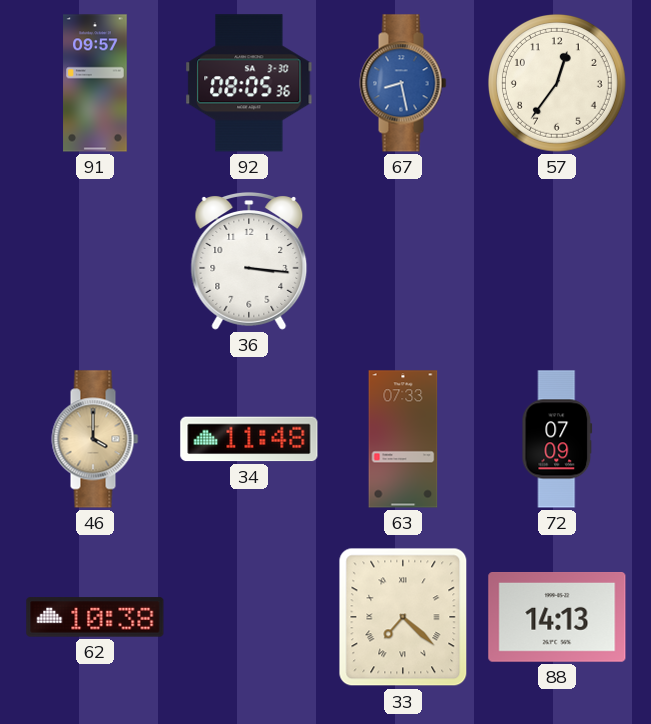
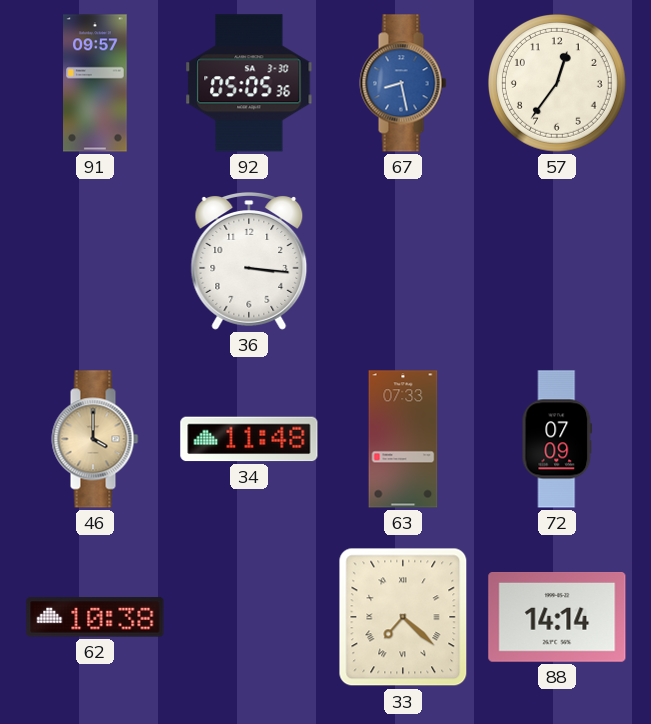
92: 08:05 -> 05:05 (249, 83)
88: 14:13 -> 14:14 (557, 618)
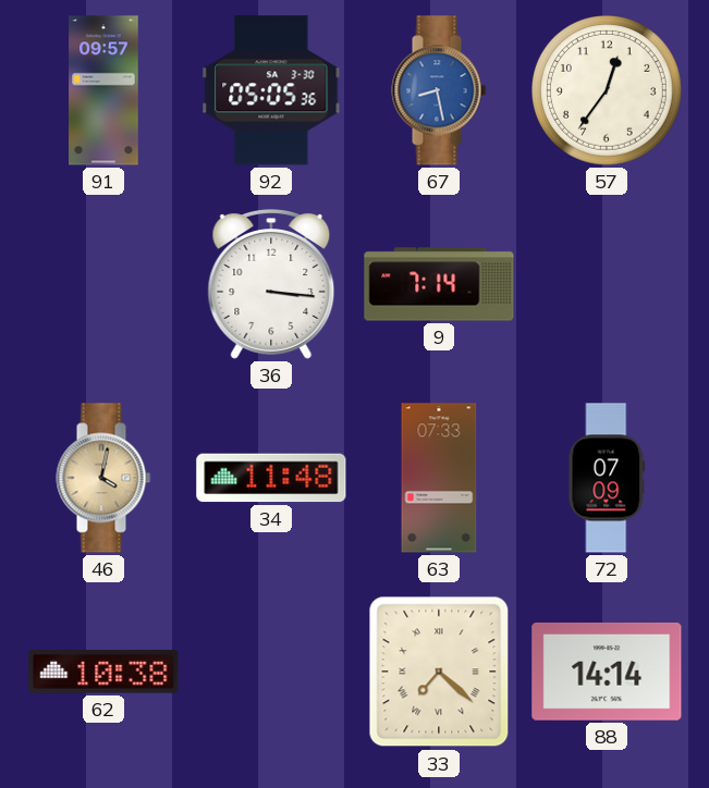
9: none -> 7:14 (439, 284)
46: 4:00 -> 4:02 (103, 478)
